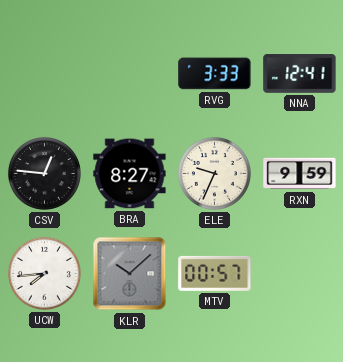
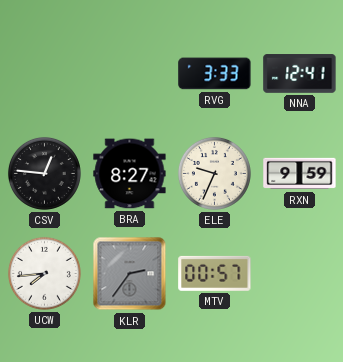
KLR: 10:08 -> 2:36 (130, 274)
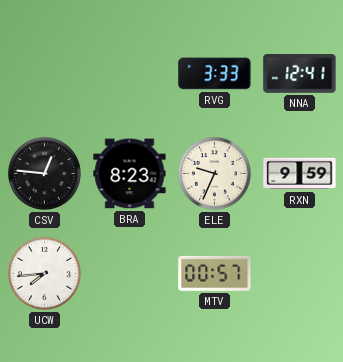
BRA: 8:27 -> 8:23 (130, 174)
KLR: 2:36 -> none (130, 274)
